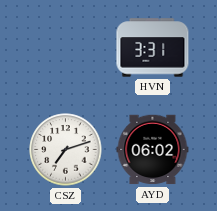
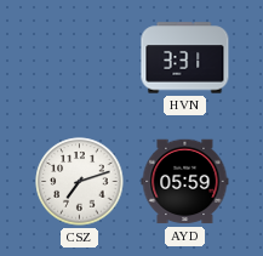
AYD: 06:02 -> 05:59 (185, 182)
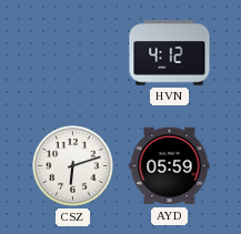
HVN: 3:31 -> 4:12 (170, 53)
CSZ: 7:12 -> 6:12 (73, 166)
